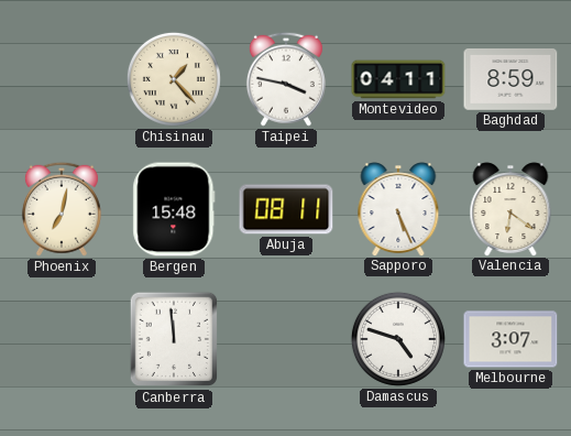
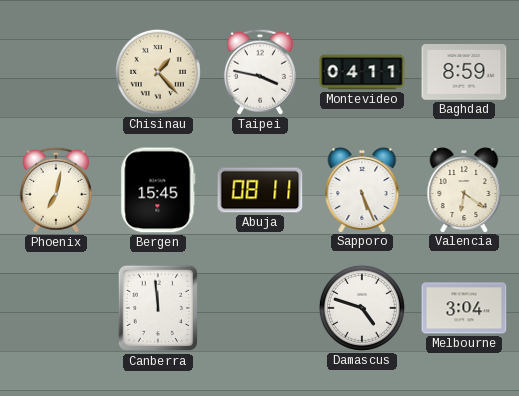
Bergen: 15:48 -> 15:45 (158, 190)
Melbourne: 3:07 -> 3:04 (464, 308)
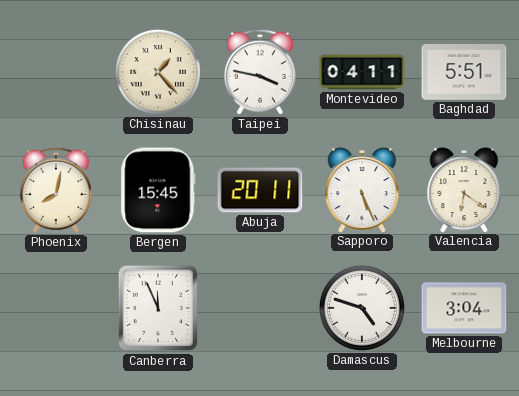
Baghdad: 8:59 -> 5:51 (464, 73)
Phoenix: 7:02 -> 8:02 (56, 190)
Abuja: 08:11 -> 20:11 (260, 190)
Canberra: 11:59 -> 11:56 (157, 308)
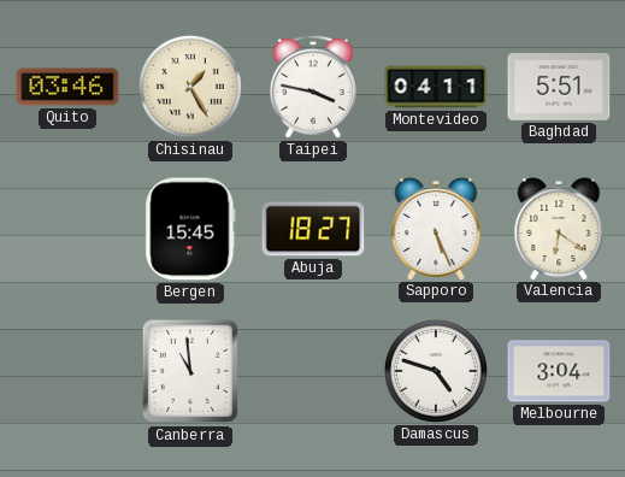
Quito: none -> 03:46 (67, 87)
Chisinau: 1:23 -> 1:25 (190, 87)
Phoenix: 8:02 -> none (56, 190)
Abuja: 20:11 -> 18:27 (313, 229)
Canberra: 11:56 -> 10:59 (189, 371)
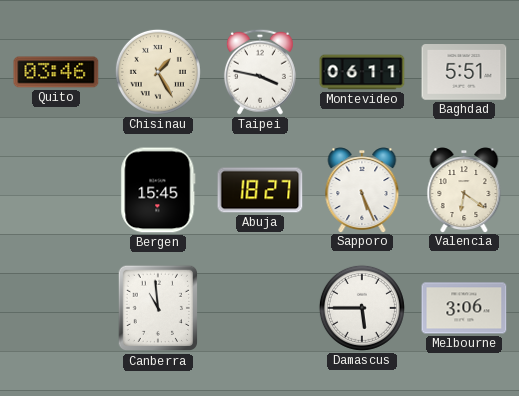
Montevideo: 04:11 -> 06:11 (362, 72)
Damascus: 4:48 -> 5:45 (362, 308)
Melbourne: 3:04 -> 3:06 (464, 308)
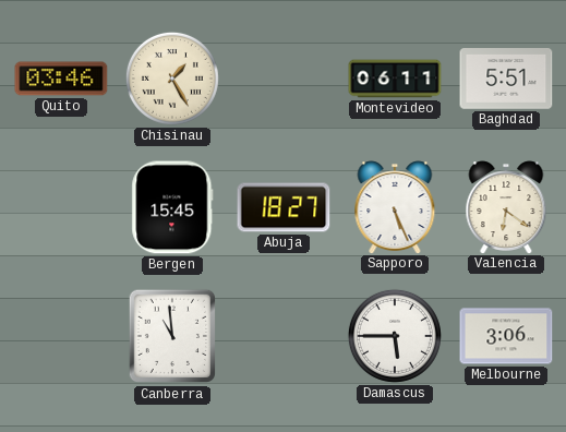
Taipei: 3:47 -> none (260, 72)
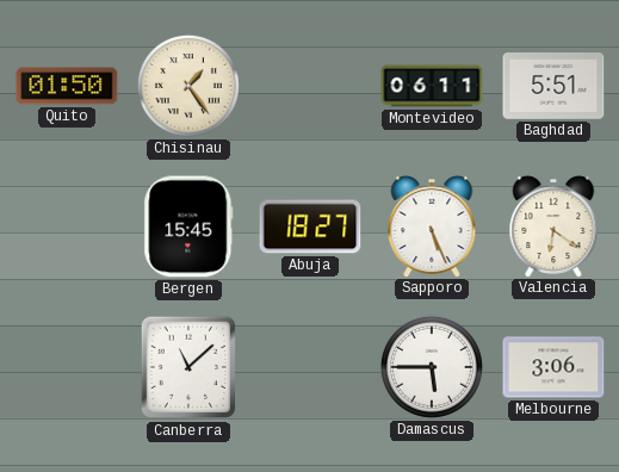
Quito: 03:46 -> 01:50 (67, 86)
Chisinau: 1:25 -> 1:24 (188, 86)
Canberra: 10:59 -> 11:08 (187, 367)
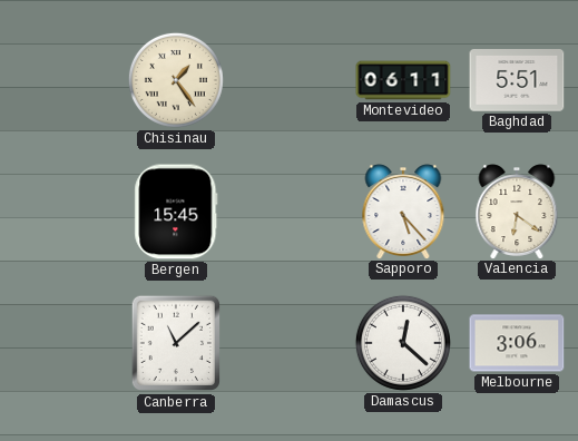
Quito: 01:50 -> none (67, 86)
Abuja: 18:27 -> none (310, 226)
Sapporo: 5:26 -> 5:23 (403, 212)
Damascus: 5:45 -> 12:22 (403, 343)
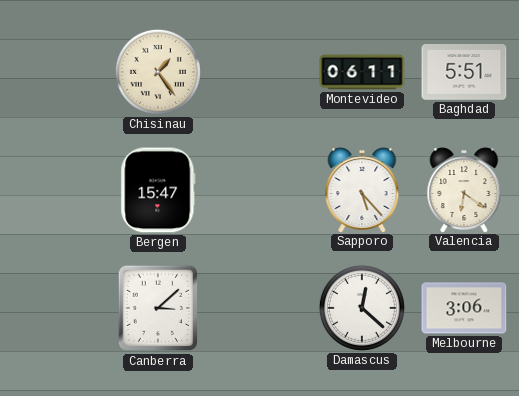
Bergen: 15:45 -> 15:47 (158, 190)
Canberra: 11:08 -> 3:08 (157, 308)
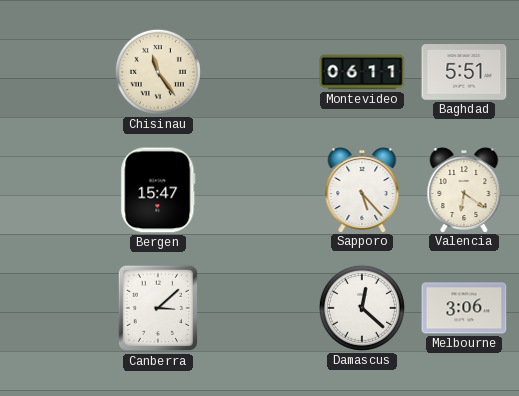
Chisinau: 1:24 -> 11:24 (158, 72)
